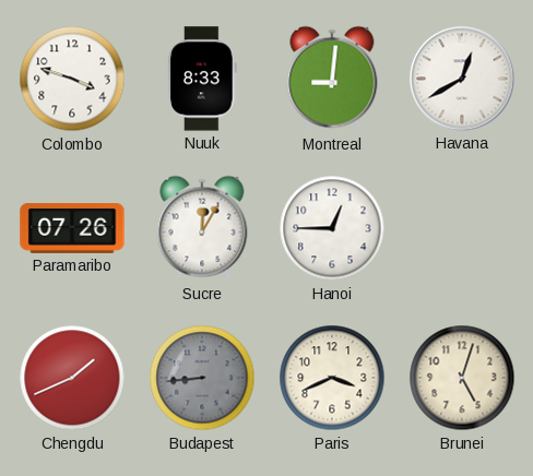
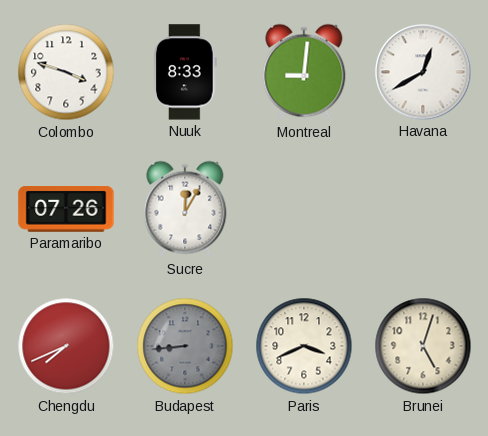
Hanoi: 12:45 -> none (332, 228)
Chengdu: 1:41 -> 7:41 (66, 346)
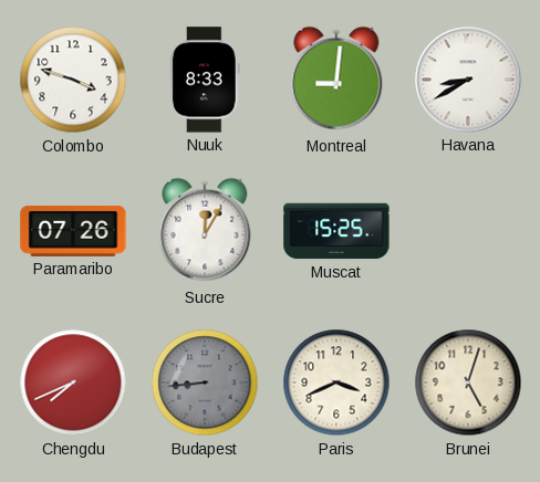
Havana: 12:40 -> 8:40 (468, 80)
Muscat: none -> 15:25 (336, 231)
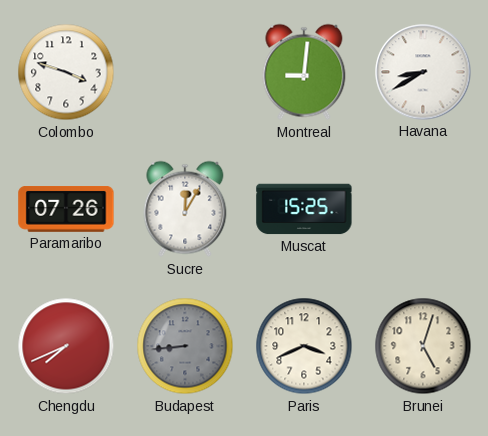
Nuuk: 8:33 -> none (205, 80)
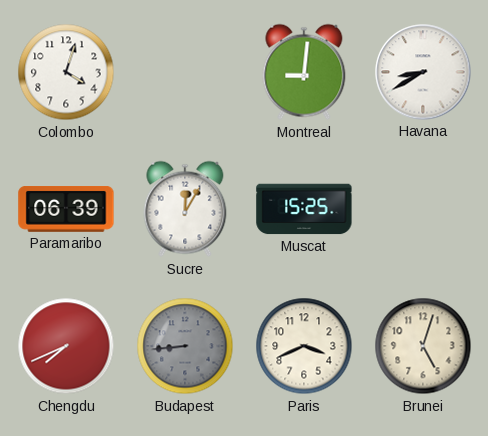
Colombo: 3:48 -> 4:03 (66, 72)
Paramaribo: 07:26 -> 06:39 (66, 210)
